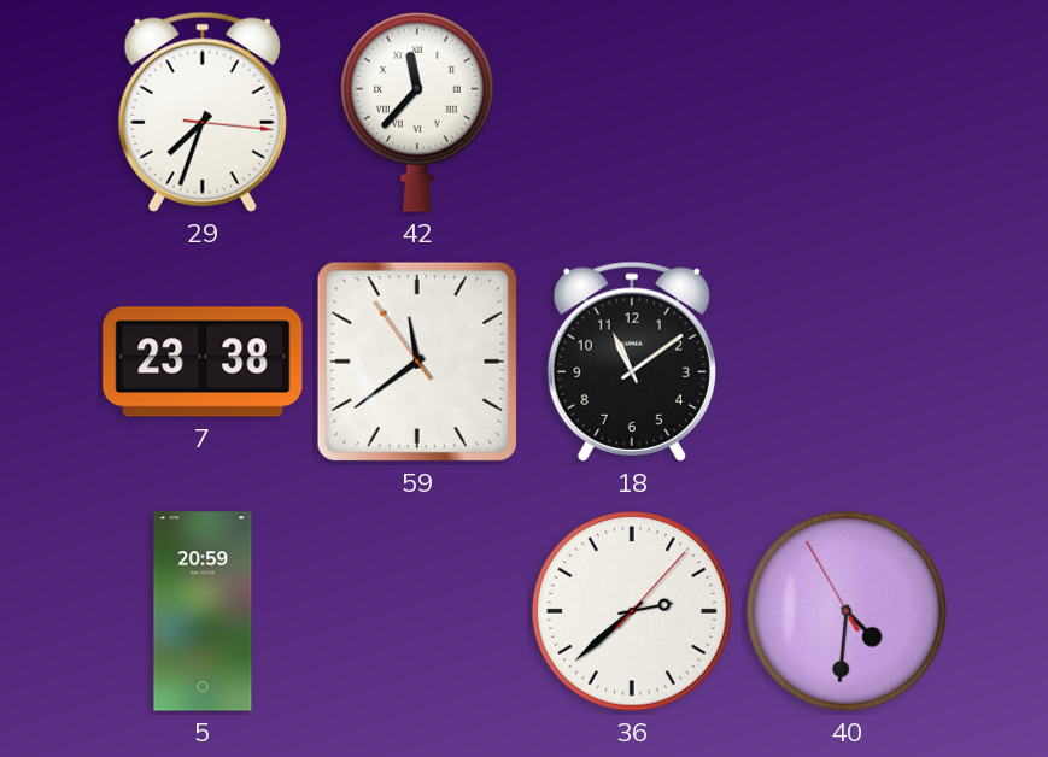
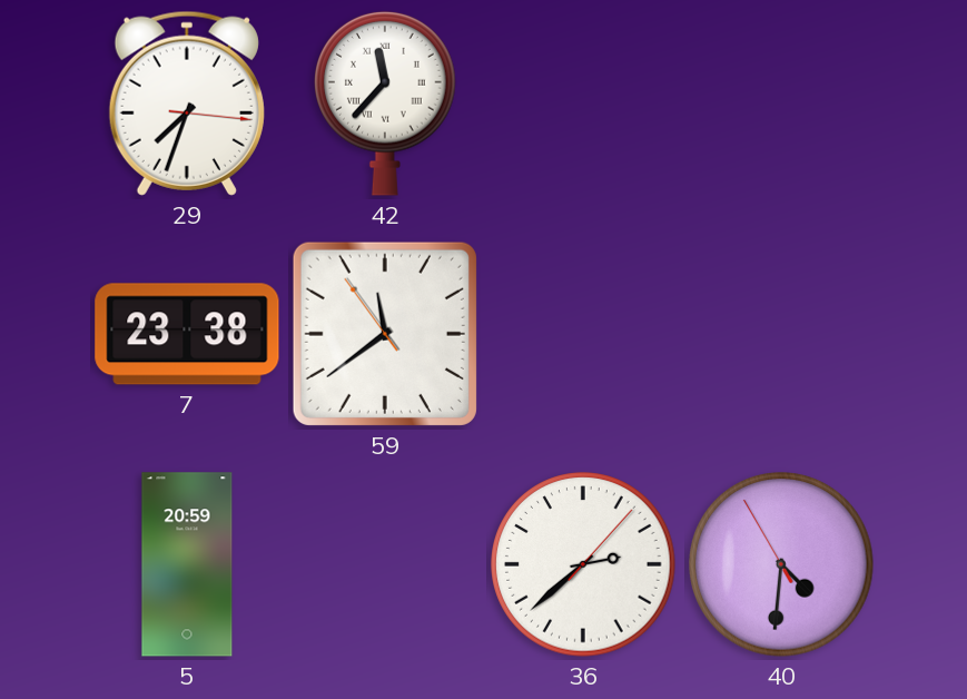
18: 11:09 -> none (632, 362)
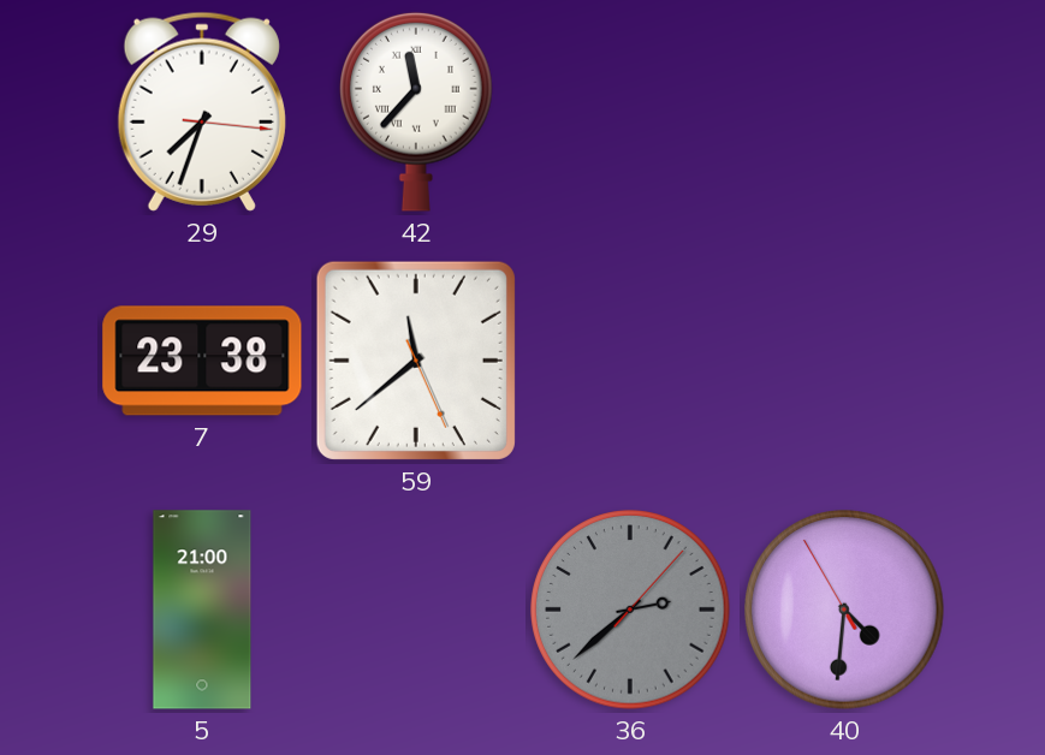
59: 11:38:54 -> 11:38:26 (416, 361)
5: 20:59 -> 21:00 (202, 610)
36 dial: white -> grey (630, 610)
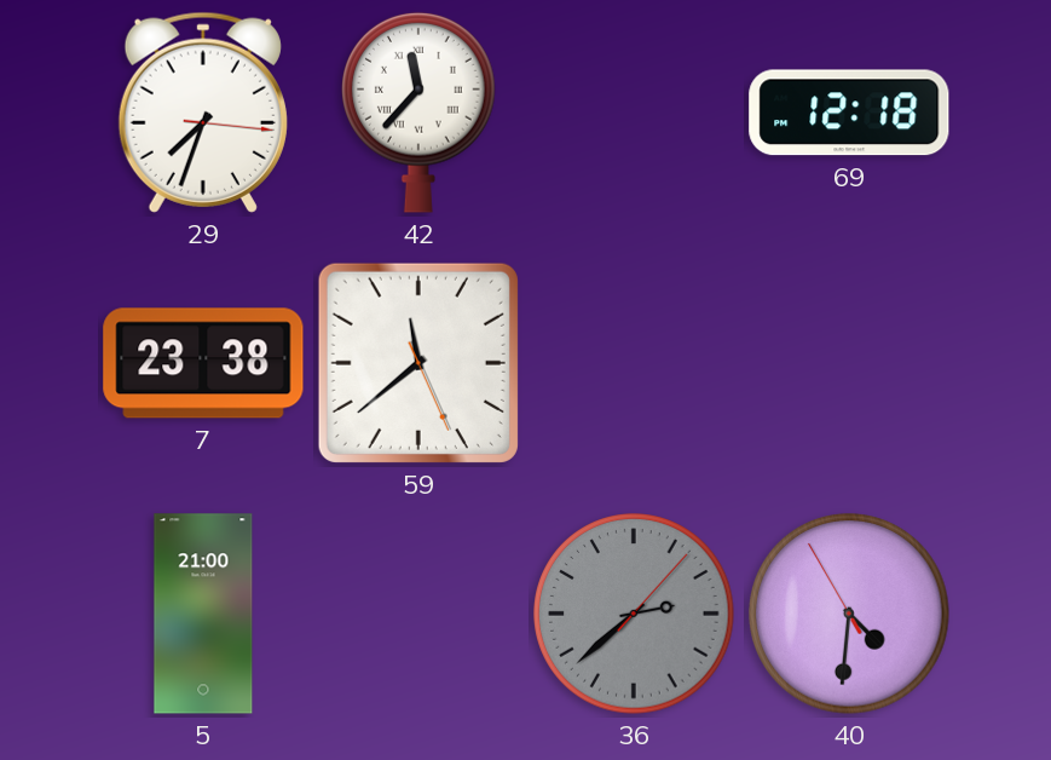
69: none -> 12:18 (849, 113)
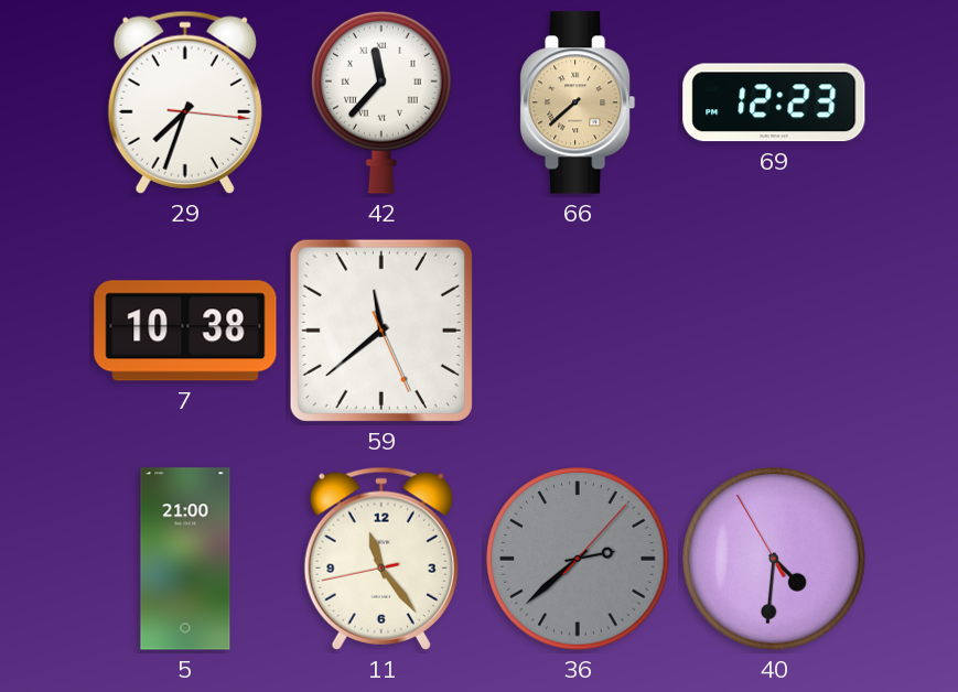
66: none -> 7:38 (579, 102)
69: 12:18 -> 12:23 (774, 102)
7: 23:38 -> 10:38 (185, 331)
11: none -> 11:23 (381, 559)
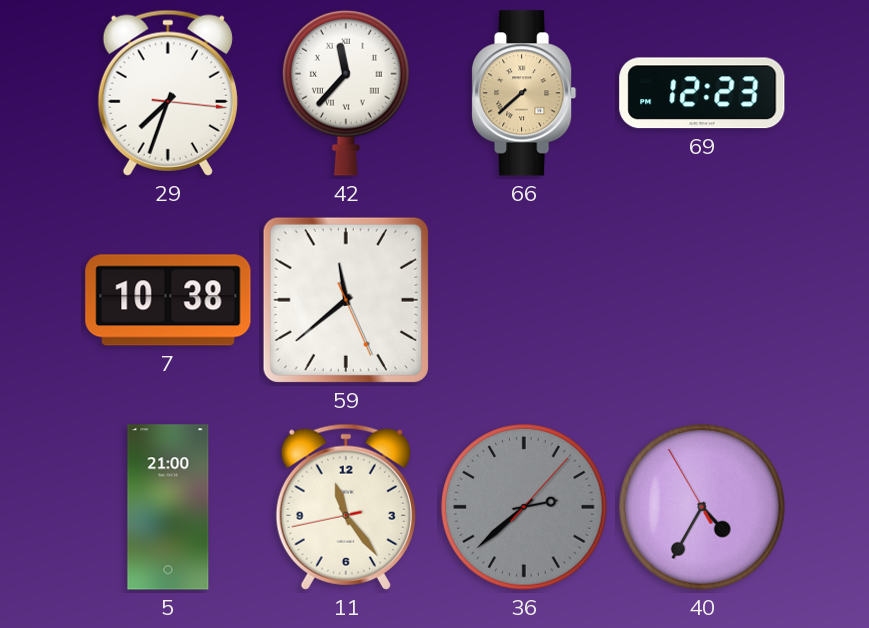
40: 4:30 -> 4:34 (702, 507)
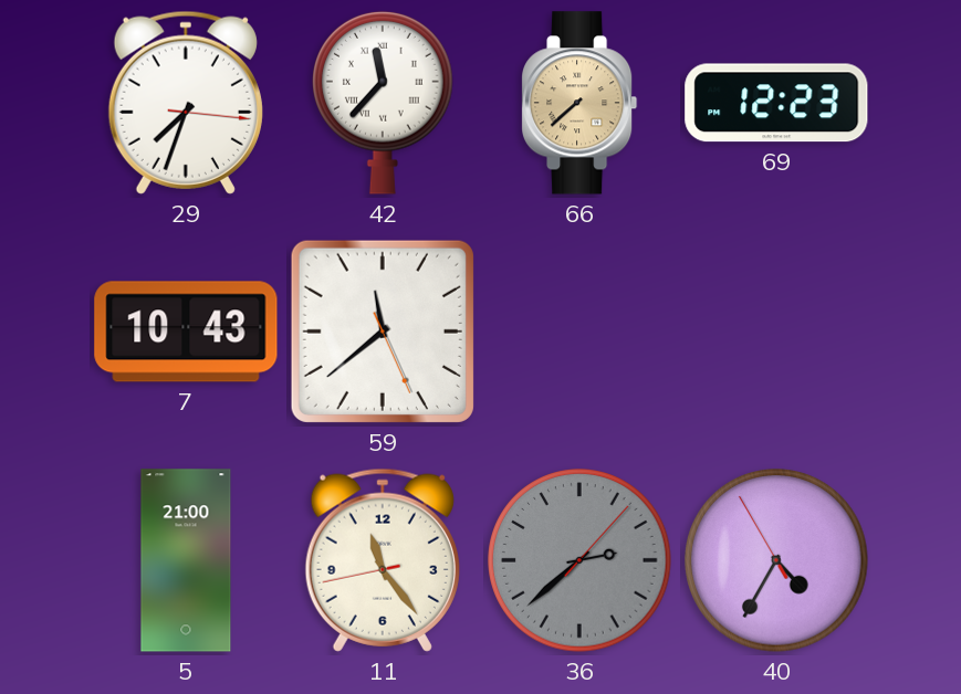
7: 10:38 -> 10:43 (186, 332)
